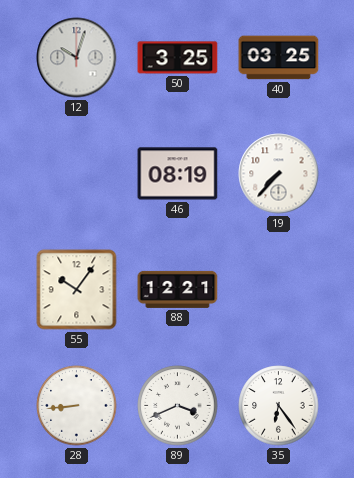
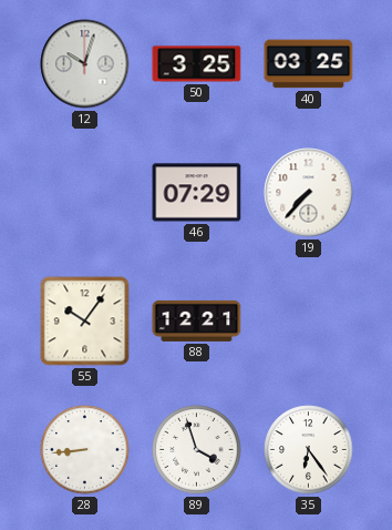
46: 08:19 -> 07:29 (197, 193)
89: 3:41 -> 3:57 (197, 450)
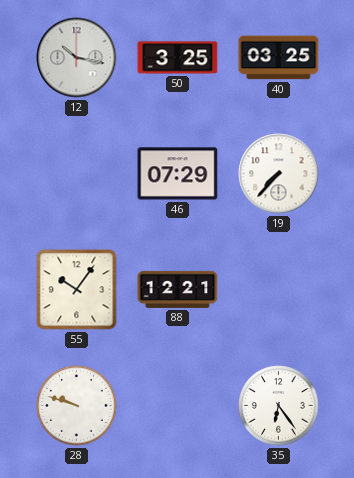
12: 10:03 -> 10:17 (77, 58)
28: 8:44 -> 9:48 (77, 406)
89: 3:57 -> none (197, 450)
